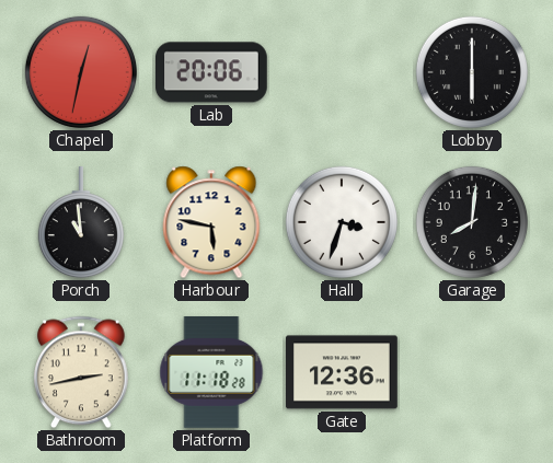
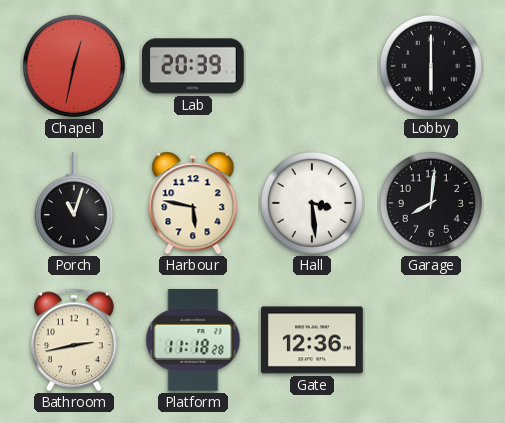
Lab: 20:06 -> 20:39 (194, 66)
Porch: 10:59 -> 11:03 (74, 204)
Hall: 3:33 -> 3:29 (312, 203)
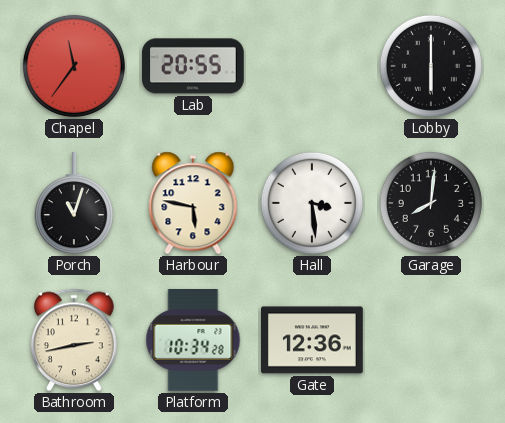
Chapel: 12:32 -> 11:36 (74, 66)
Lab: 20:39 -> 20:55 (194, 66)
Platform: 11:18 -> 10:34 (193, 341)
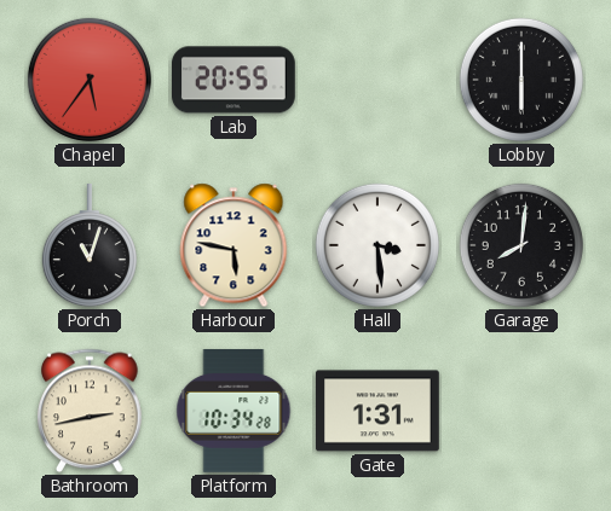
Chapel: 11:36 -> 5:36 (90, 80)
Gate: 12:36 -> 1:31 (379, 411)
